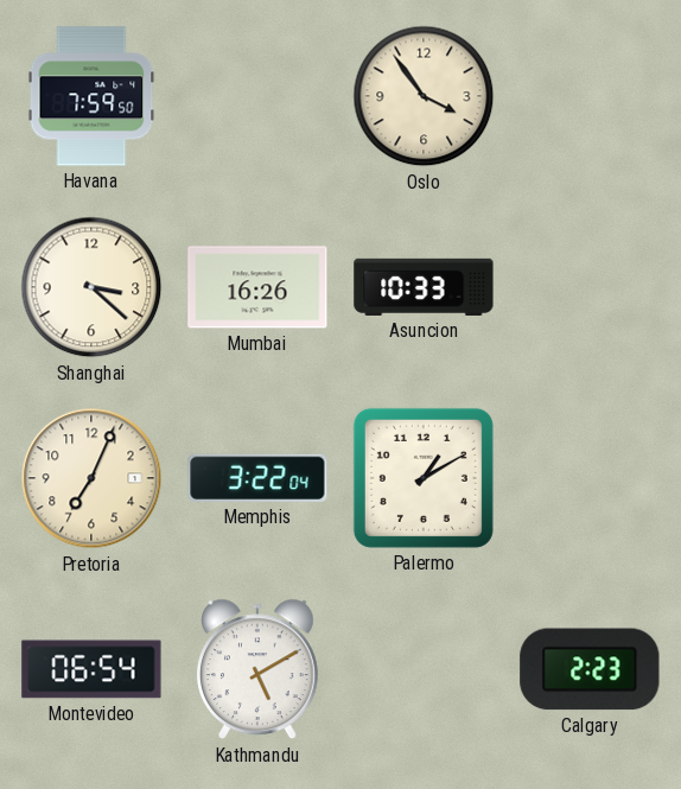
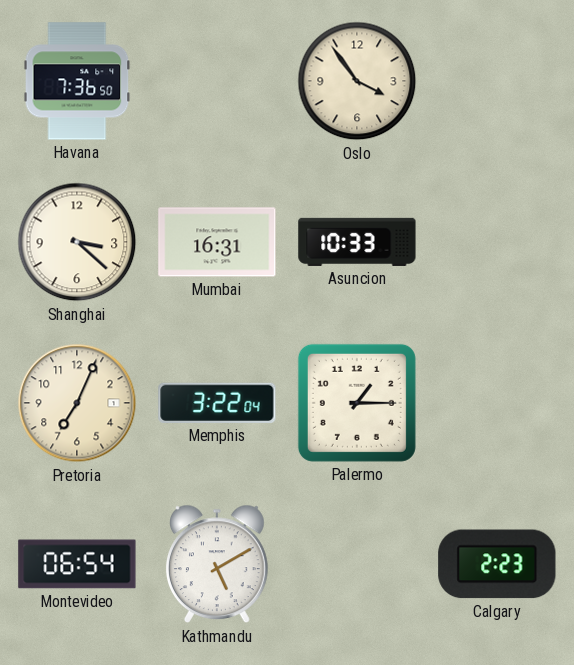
Havana: 7:59 -> 7:36 (77, 81)
Mumbai: 16:26 -> 16:31 (217, 242)
Palermo: 1:10 -> 1:15 (357, 403)
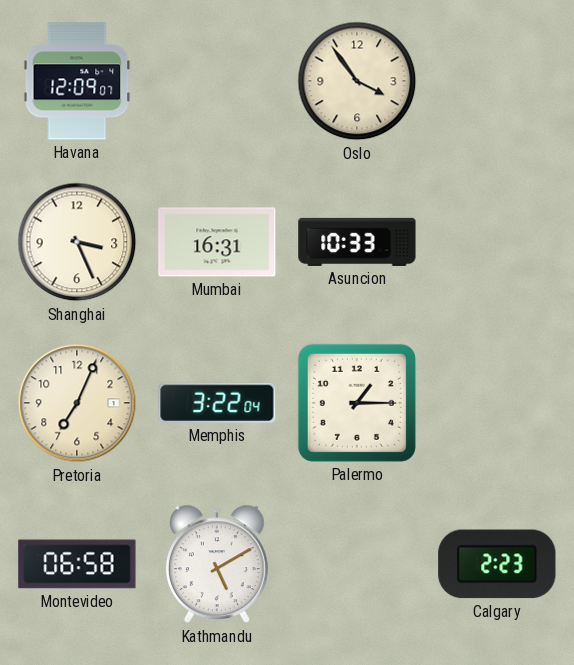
Havana: 7:36 -> 12:09 (77, 81)
Shanghai: 3:22 -> 3:26 (77, 242)
Montevideo: 06:54 -> 06:58 (77, 564)
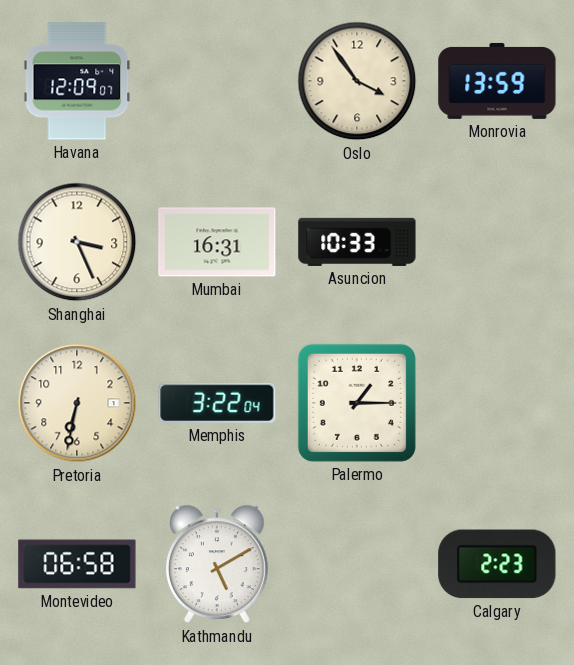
Monrovia: none -> 13:59 (497, 81)
Pretoria: 7:04 -> 6:32 (77, 403)
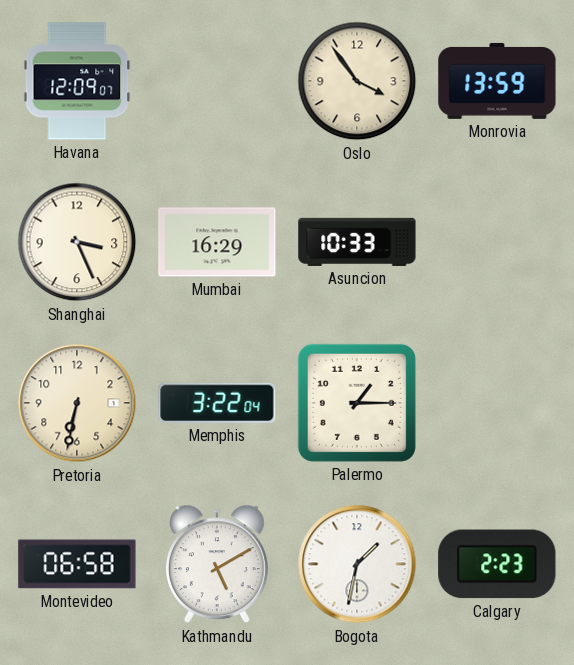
Mumbai: 16:31 -> 16:29 (217, 242)
Bogota: none -> 1:32 (357, 564)
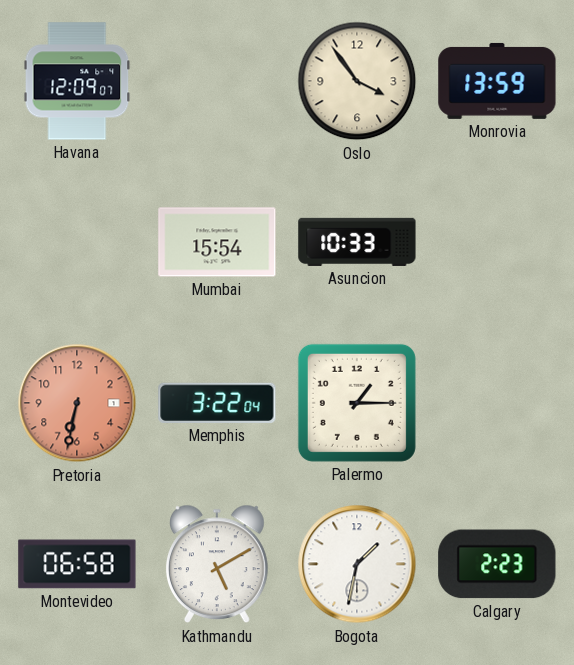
Shanghai: 3:26 -> none (77, 242)
Mumbai: 16:29 -> 15:54 (217, 242)
Pretoria dial: cream -> salmon (77, 403)
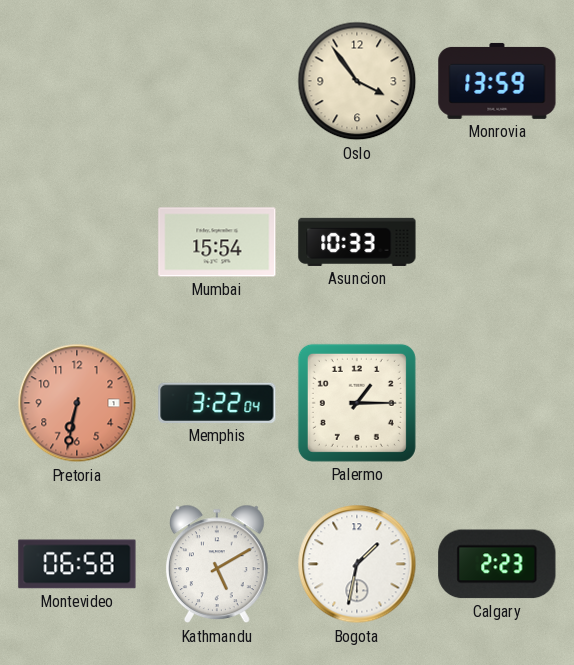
Havana: 12:09 -> none (77, 81)
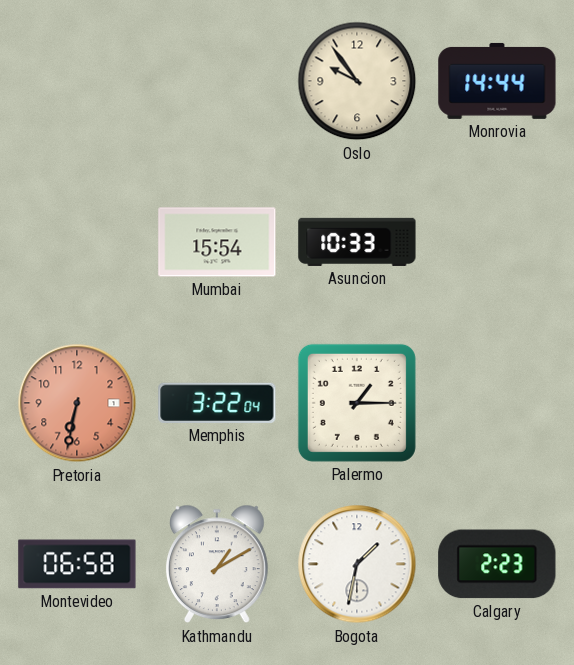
Oslo: 3:54 -> 9:54 (357, 81)
Monrovia: 13:59 -> 14:44 (497, 81)
Kathmandu: 5:10 -> 1:10 (217, 564)
